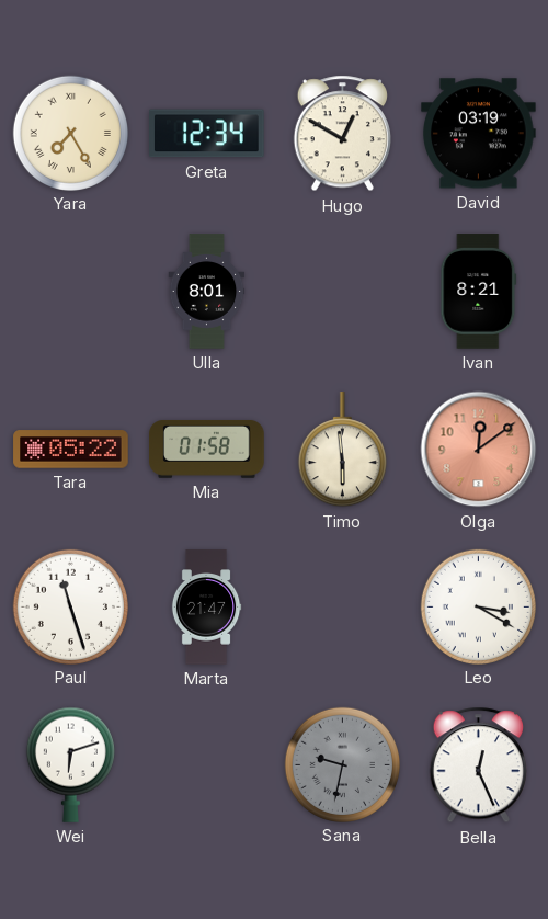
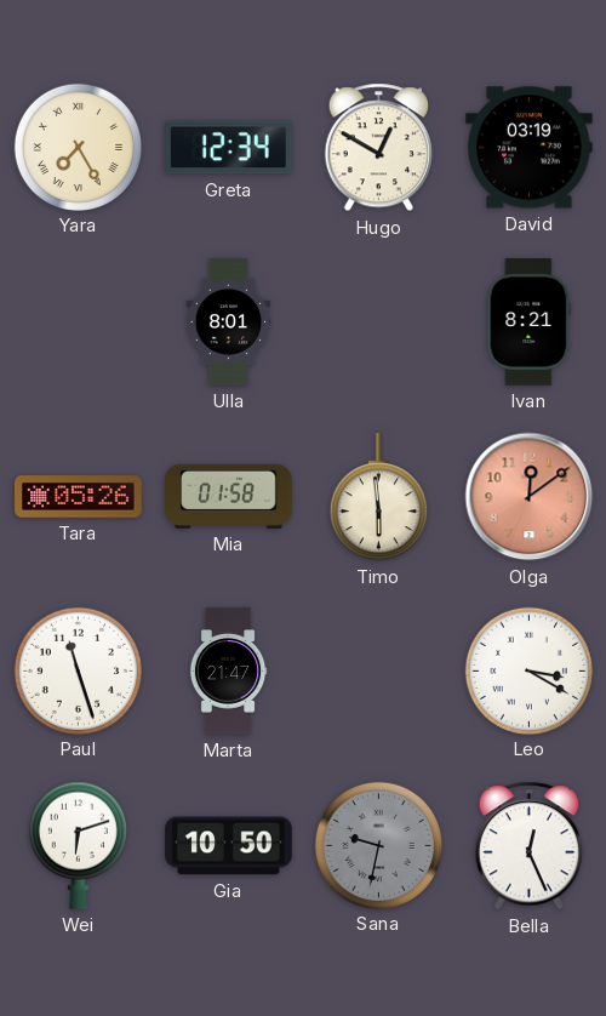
Tara: 05:22 -> 05:26 (79, 497)
Gia: none -> 10:50 (229, 846)
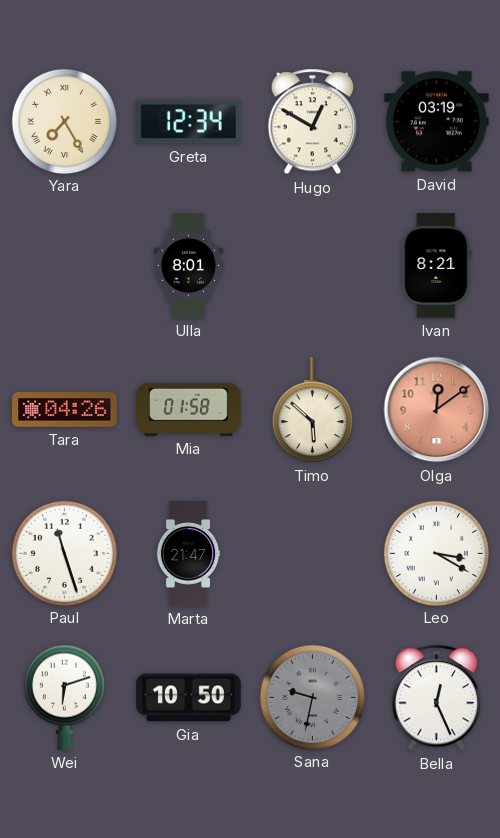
Tara: 05:26 -> 04:26 (65, 410)
Timo: 5:59 -> 5:52 (312, 410)
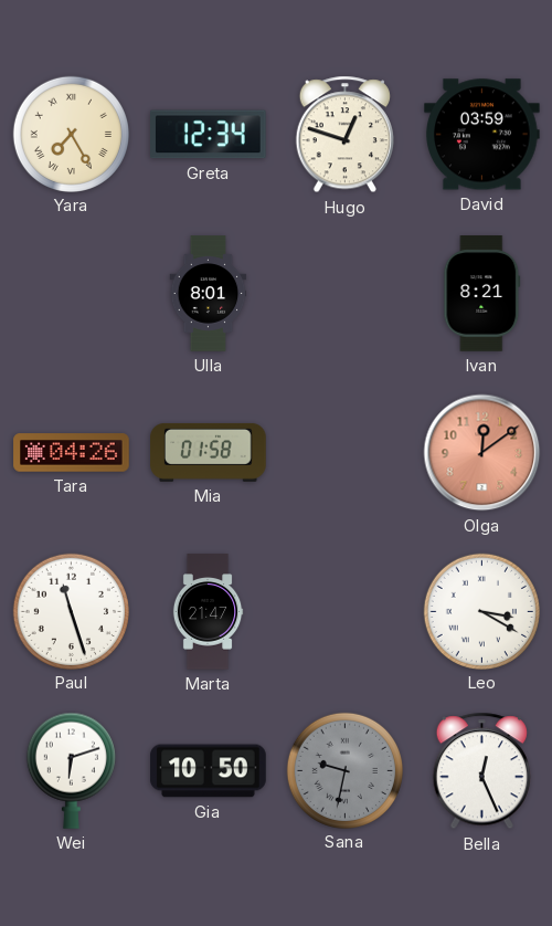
Hugo: 12:50 -> 12:48 (344, 135)
David: 03:19 -> 03:59 (482, 135)
Timo: 5:52 -> none (312, 410)
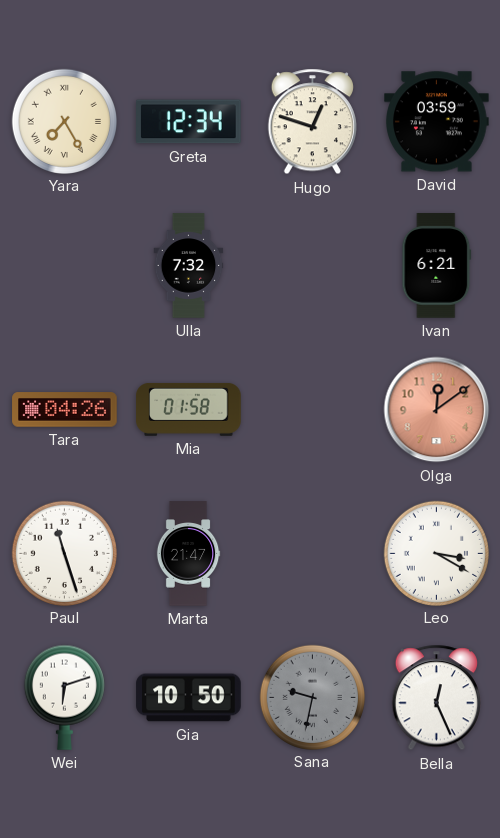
Ulla: 8:01 -> 7:32 (189, 266)
Ivan: 8:21 -> 6:21 (437, 266)
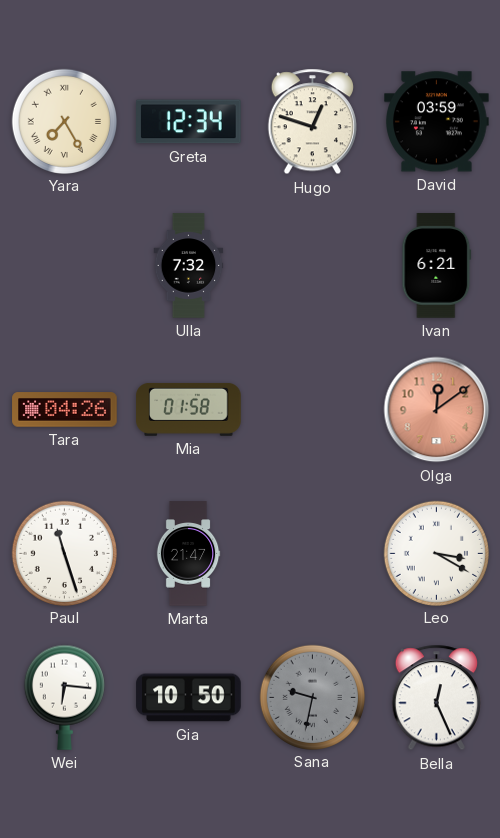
Wei: 6:12 -> 6:16 (64, 697)
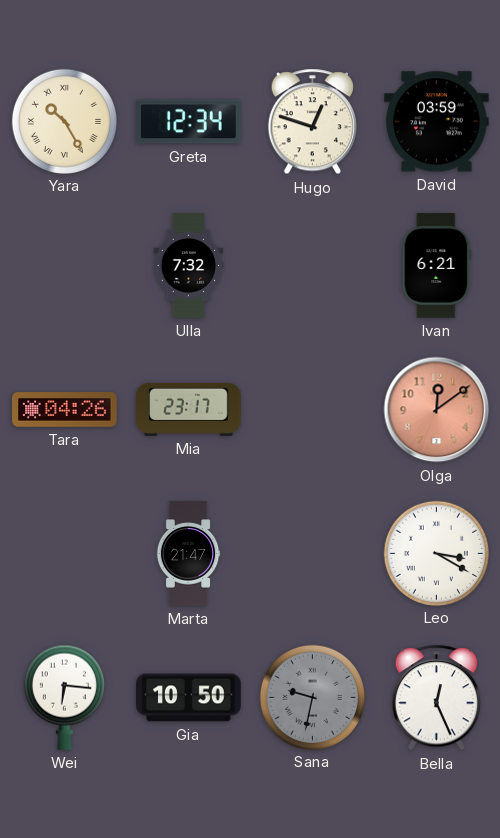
Yara: 7:25 -> 10:25 (64, 121)
Mia: 01:58 -> 23:17 (189, 409)
Paul: 11:27 -> none (64, 553)
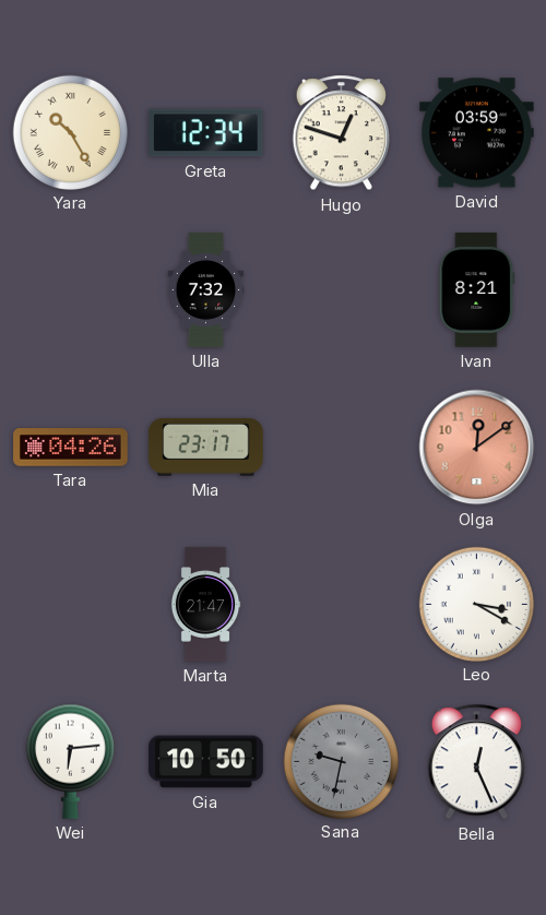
Ivan: 6:21 -> 8:21 (477, 290)
Wei: 6:16 -> 6:14 (70, 761)
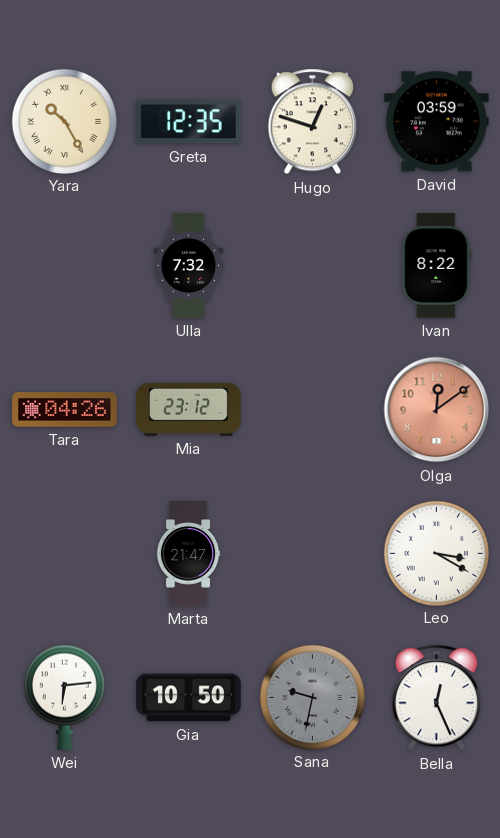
Greta: 12:34 -> 12:35 (189, 122)
Ivan: 8:21 -> 8:22 (437, 266)
Mia: 23:17 -> 23:12 (189, 409)
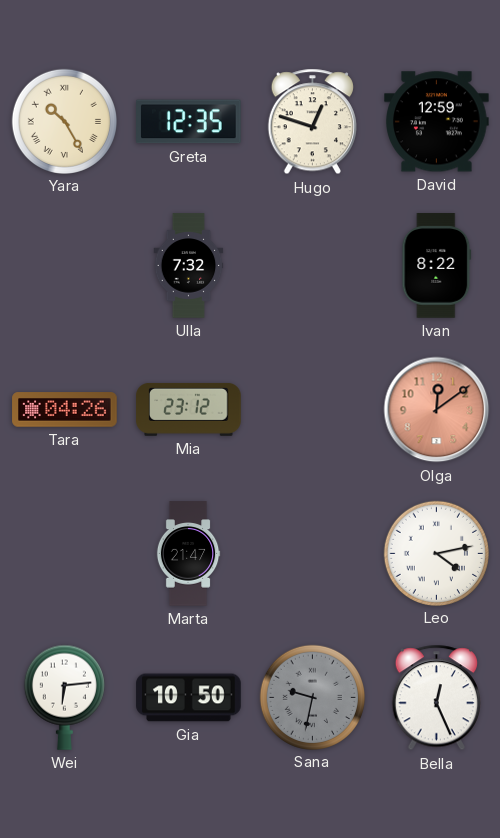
David: 03:59 -> 12:59 (437, 122)
Leo: 3:20 -> 4:13 (436, 553)
